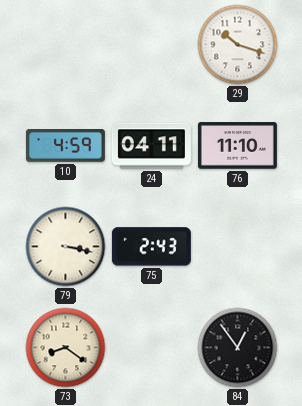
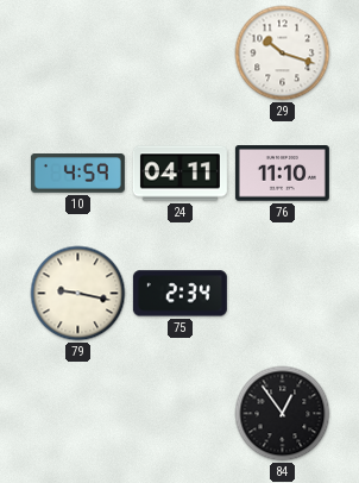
79: 3:17 -> 9:17 (78, 294)
75: 2:43 -> 2:34 (179, 294)
73: 8:21 -> none (66, 348)
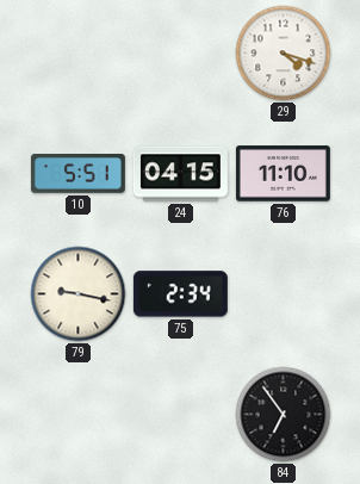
29: 10:18 -> 4:18 (284, 54)
10: 4:59 -> 5:51 (77, 174)
24: 04:11 -> 04:15 (180, 174)
84: 12:54 -> 6:54 (284, 415)
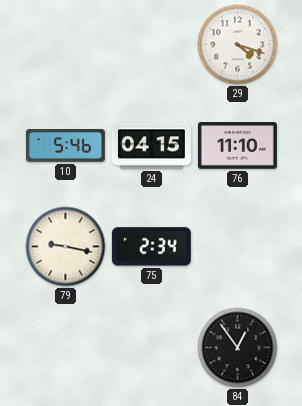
10: 5:51 -> 5:46 (65, 146)
84: 6:54 -> 12:54 (238, 348)
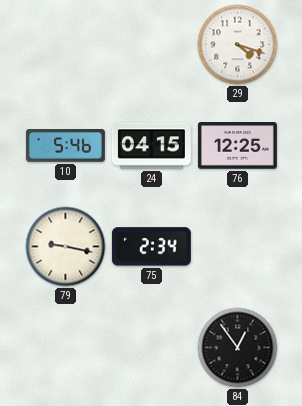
76: 11:10 -> 12:25 (237, 146)
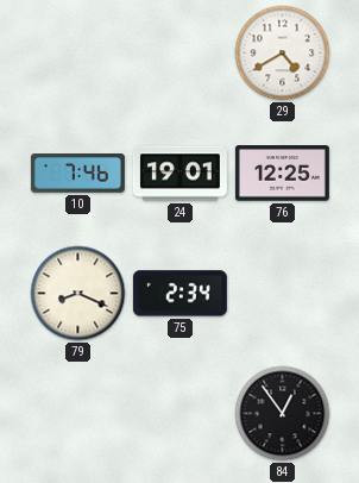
29: 4:18 -> 4:40 (283, 54)
10: 5:46 -> 7:46 (77, 174)
24: 04:15 -> 19:01 (179, 174)
79: 9:17 -> 8:19 (78, 294)
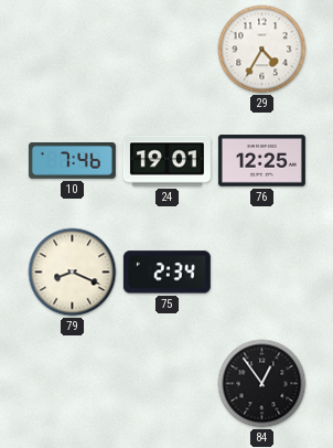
29: 4:40 -> 4:35 (262, 50)
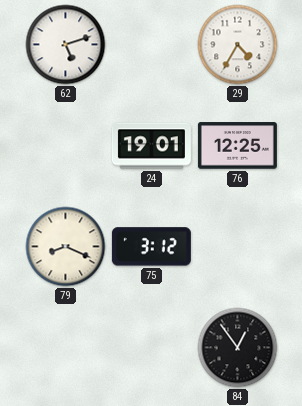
62: none -> 5:12 (66, 45)
10: 7:46 -> none (72, 161)
75: 2:34 -> 3:12 (151, 247)
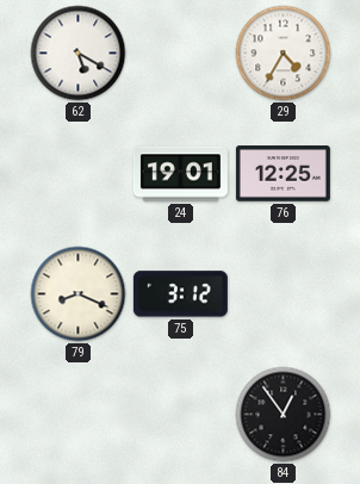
62: 5:12 -> 5:20 (79, 54)
